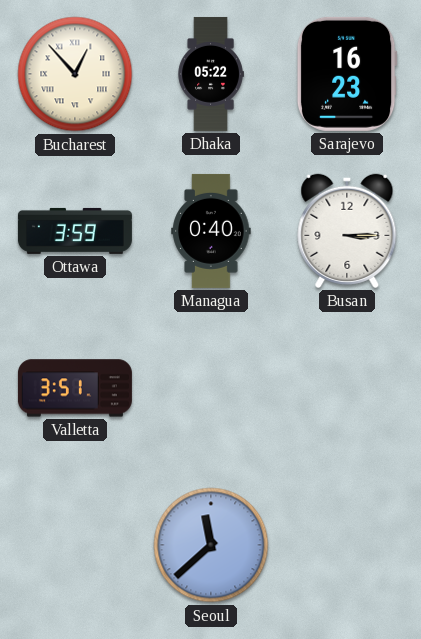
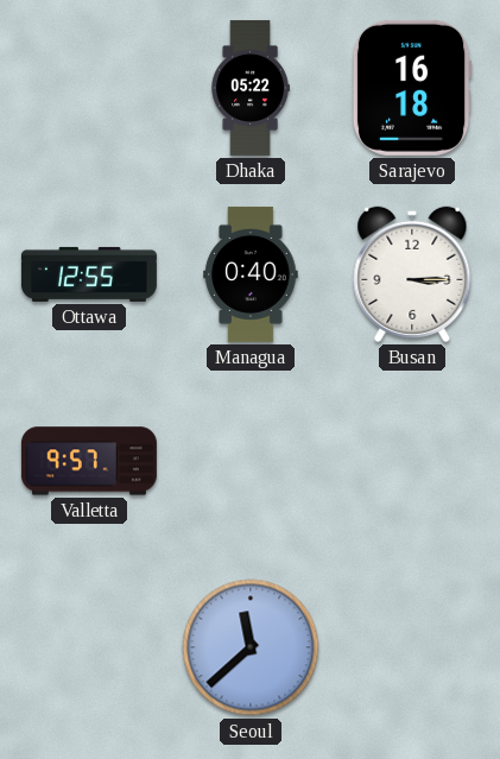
Bucharest: 12:53 -> none (75, 74)
Sarajevo: 16:23 -> 16:18 (412, 88)
Ottawa: 3:59 -> 12:55 (89, 274)
Valletta: 3:51 -> 9:57 (89, 461)
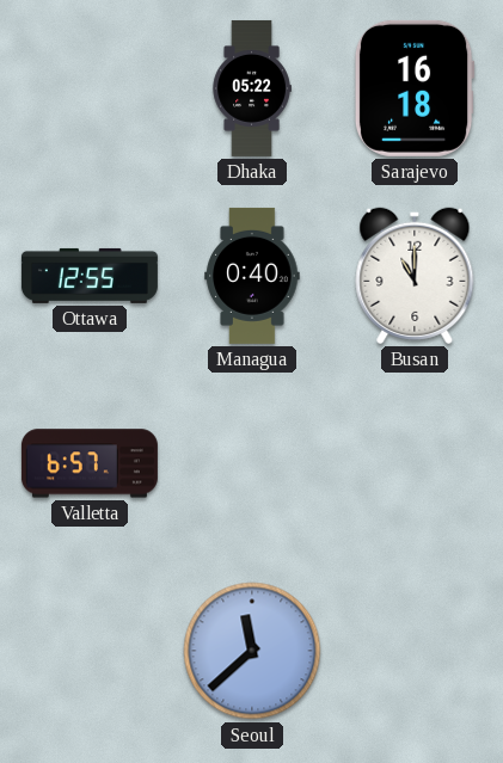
Busan: 3:15 -> 11:00 (415, 276)
Valletta: 9:57 -> 6:57 (90, 463)
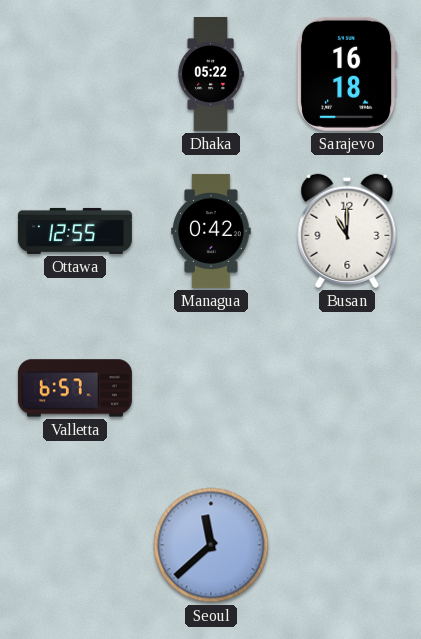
Managua: 0:40 -> 0:42 (211, 231)
